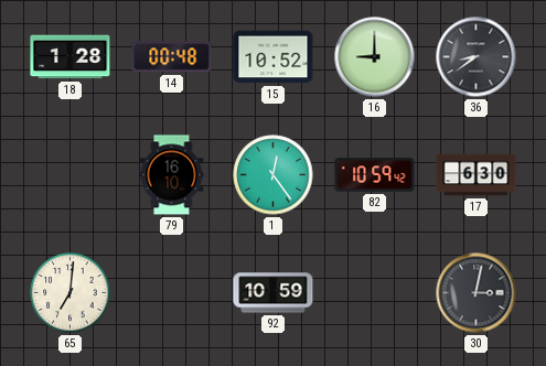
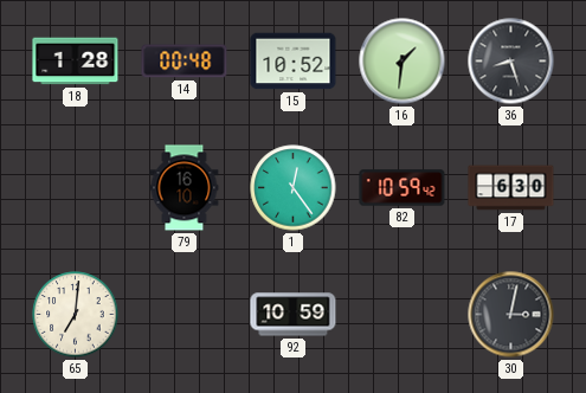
16: 9:00 -> 1:31 (403, 62)
36: 8:39 -> 8:27 (511, 62)
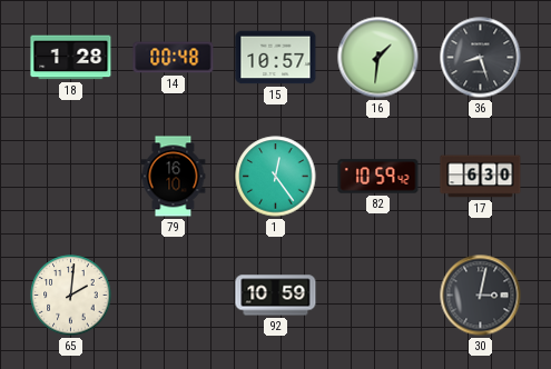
15: 10:52 -> 10:57 (276, 58)
65: 7:01 -> 2:01 (71, 296)
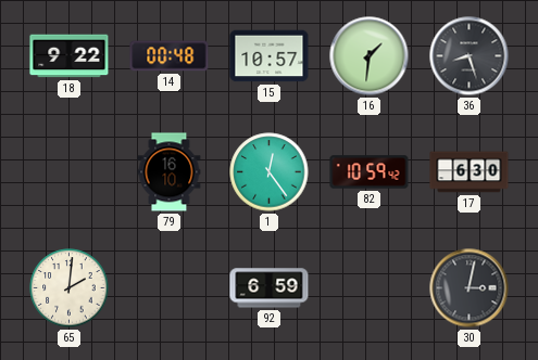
18: 1:28 -> 9:22 (70, 56)
92: 10:59 -> 6:59 (270, 288)
